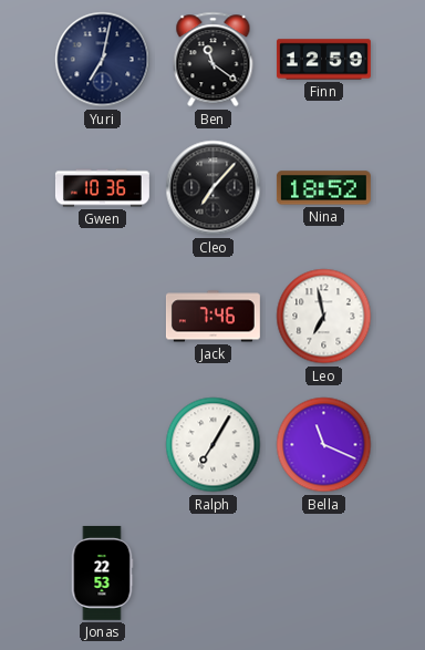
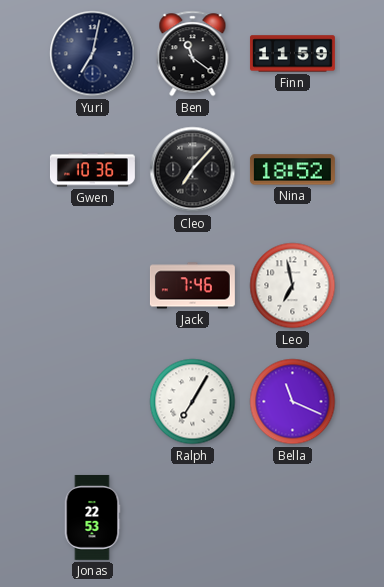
Finn: 12:59 -> 11:59 (292, 54)
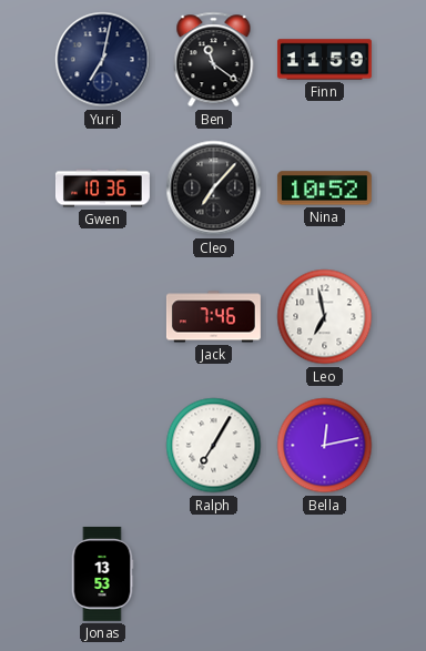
Nina: 18:52 -> 10:52 (324, 189)
Bella: 11:19 -> 12:13 (325, 446)
Jonas: 22:53 -> 13:53 (102, 573)
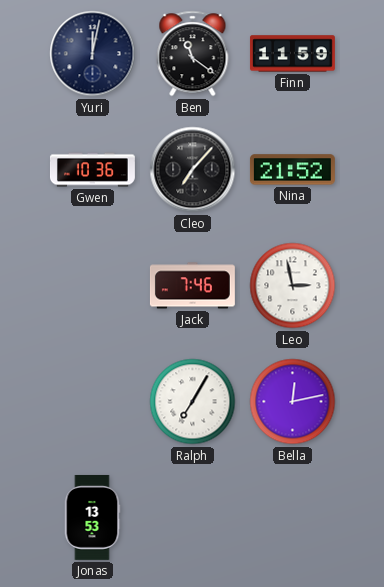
Yuri: 7:02 -> 12:02 (93, 54)
Nina: 10:52 -> 21:52 (292, 170)
Leo: 6:58 -> 2:58 (293, 286)
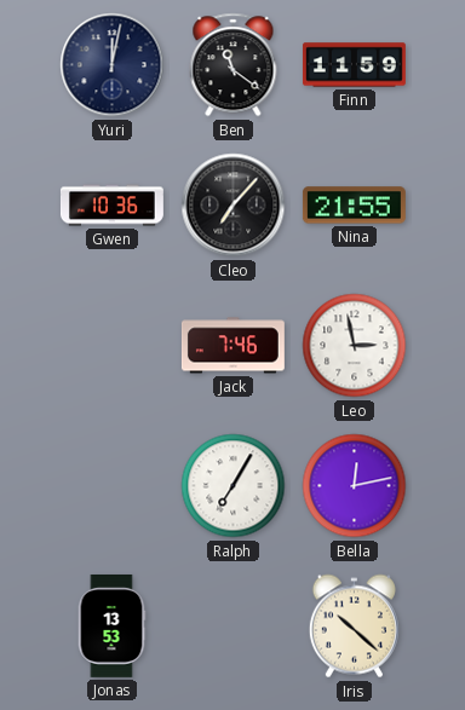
Nina: 21:52 -> 21:55 (354, 206)
Iris: none -> 10:22 (354, 627)
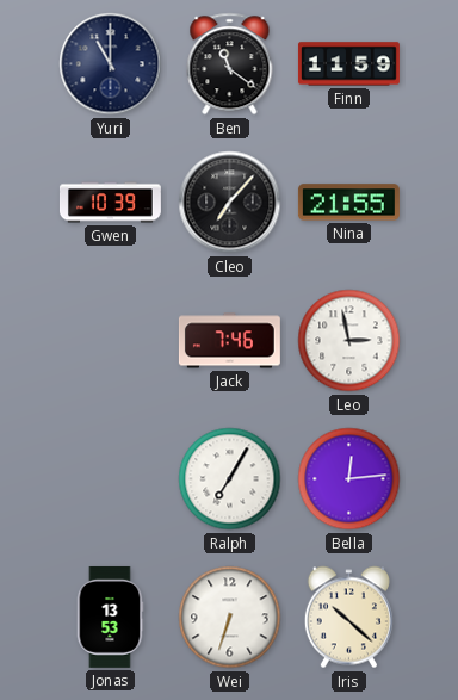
Yuri: 12:02 -> 11:00 (111, 64)
Gwen: 10:36 -> 10:39 (110, 203)
Bella: 12:13 -> 12:14 (349, 479)
Wei: none -> 6:33 (230, 618)
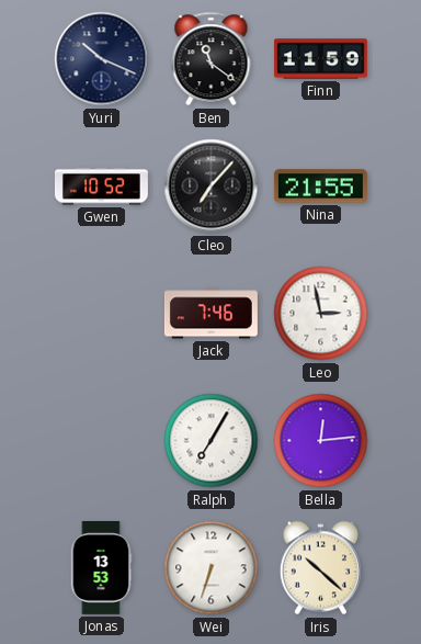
Yuri: 11:00 -> 10:19 (102, 59)
Gwen: 10:39 -> 10:52 (101, 187)
